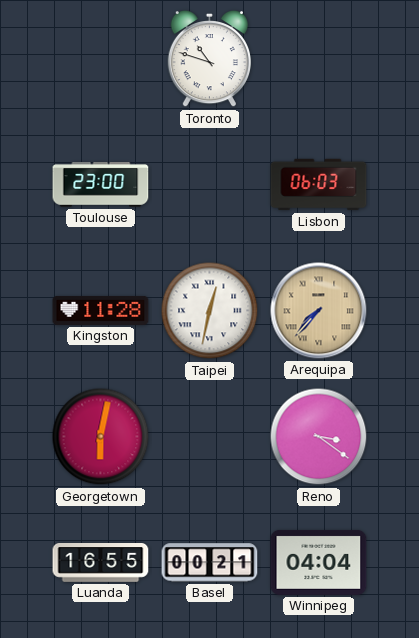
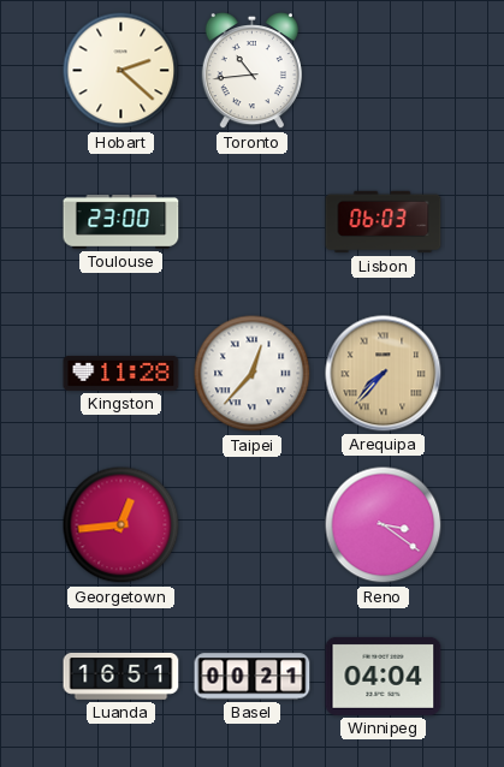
Hobart: none -> 2:22 (121, 71)
Toronto: 10:48 -> 10:44 (251, 71)
Taipei: 12:32 -> 12:37 (253, 374)
Georgetown: 6:02 -> 12:44 (121, 525)
Luanda: 16:55 -> 16:51 (121, 677)
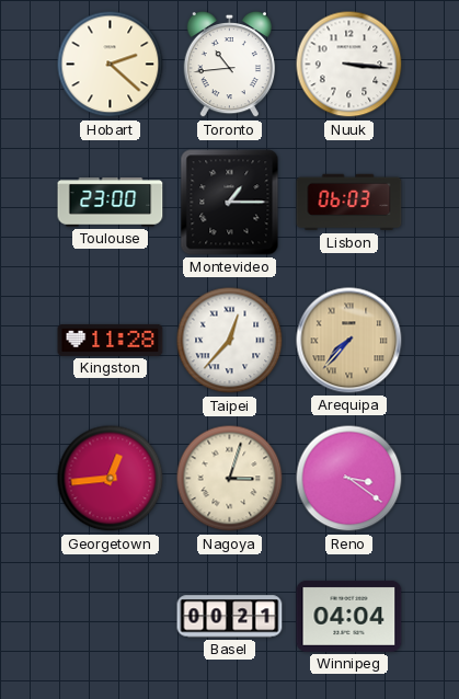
Nuuk: none -> 3:16 (349, 65)
Montevideo: none -> 1:15 (230, 203)
Nagoya: none -> 3:03 (230, 479)
Luanda: 16:51 -> none (121, 677)
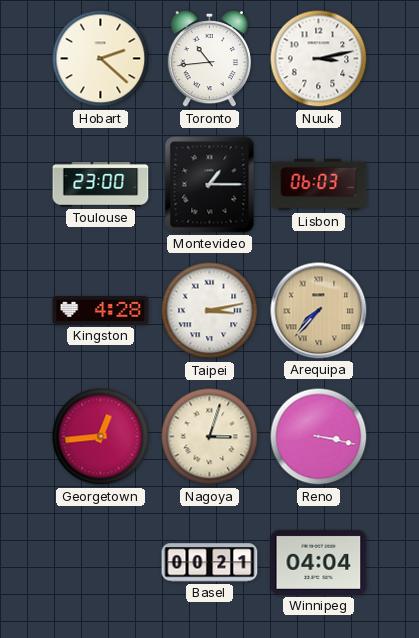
Nuuk: 3:16 -> 3:13 (319, 59)
Kingston: 11:28 -> 4:28 (101, 310)
Taipei: 12:37 -> 3:13 (210, 311)
Reno: 3:21 -> 3:17 (319, 437)
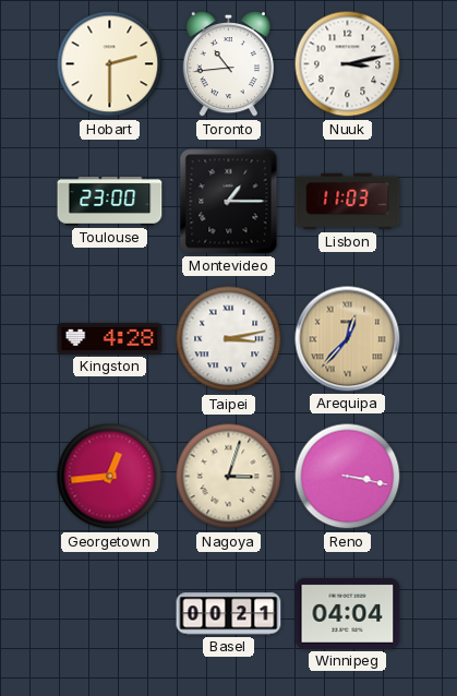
Hobart: 2:22 -> 2:30 (110, 64)
Lisbon: 06:03 -> 11:03 (348, 202)
Arequipa: 7:37 -> 12:37 (348, 339)
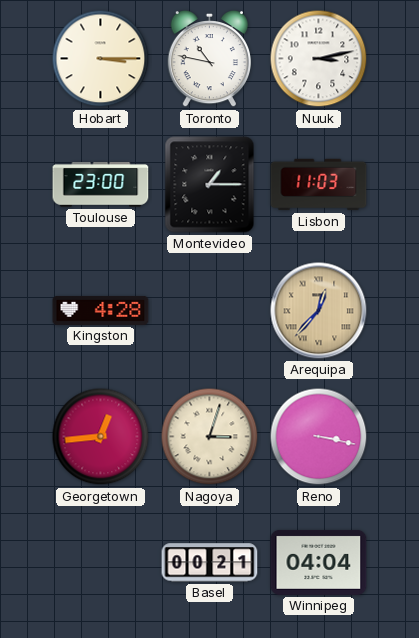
Hobart: 2:30 -> 3:15 (101, 59)
Toronto: 10:44 -> 10:47 (209, 59)
Taipei: 3:13 -> none (229, 339)
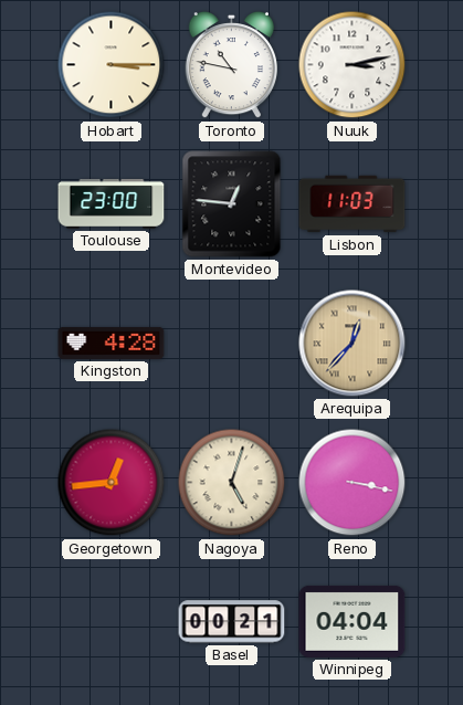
Montevideo: 1:15 -> 12:46 (232, 204)
Nagoya: 3:03 -> 5:03 (232, 483)
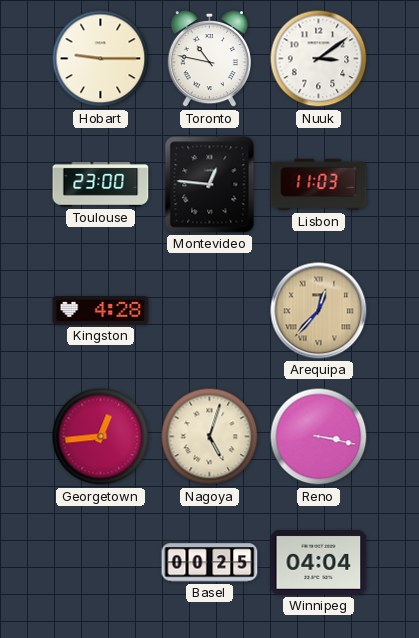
Hobart: 3:15 -> 9:15 (101, 59)
Nuuk: 3:13 -> 3:09 (319, 59)
Basel: 00:21 -> 00:25 (210, 563)
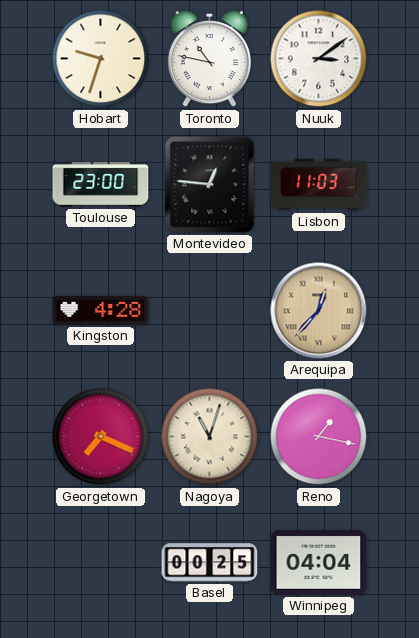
Hobart: 9:15 -> 9:33 (101, 59)
Georgetown: 12:44 -> 7:19 (101, 437)
Nagoya: 5:03 -> 11:03 (210, 437)
Reno: 3:17 -> 1:17 (319, 437)
